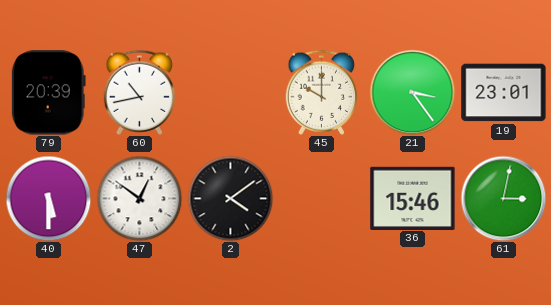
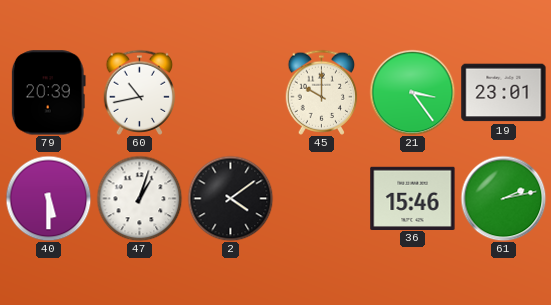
47: 12:51 -> 1:03 (139, 198)
61: 3:02 -> 2:13 (503, 198)
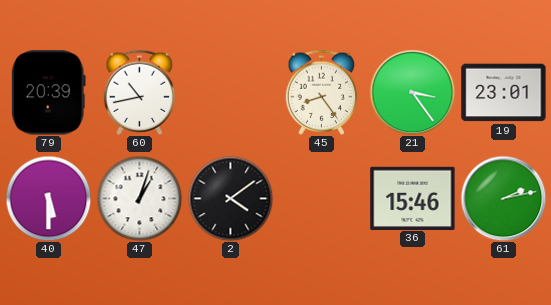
45: 10:00 -> 8:24 (322, 92)
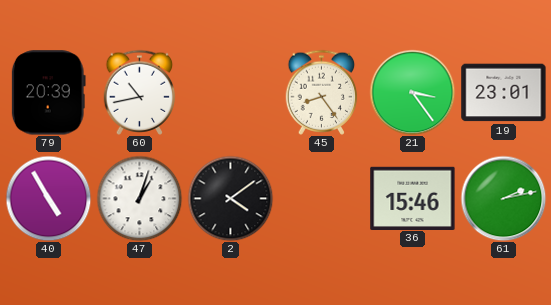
40: 5:30 -> 4:55 (48, 198)
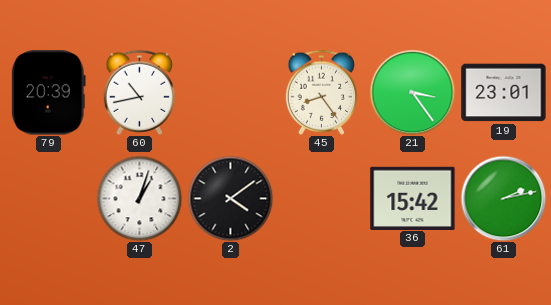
40: 4:55 -> none (48, 198)
36: 15:46 -> 15:42 (413, 198)
